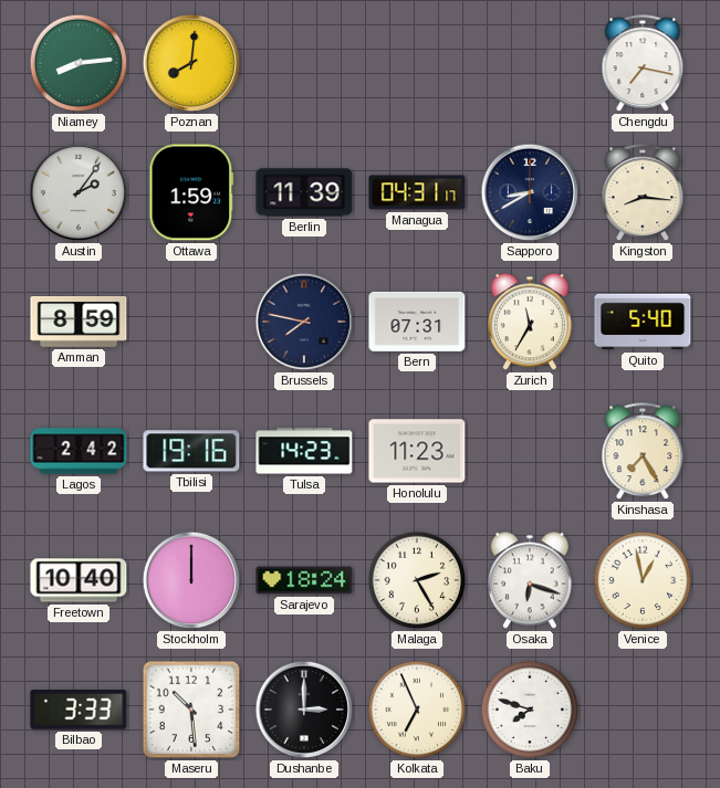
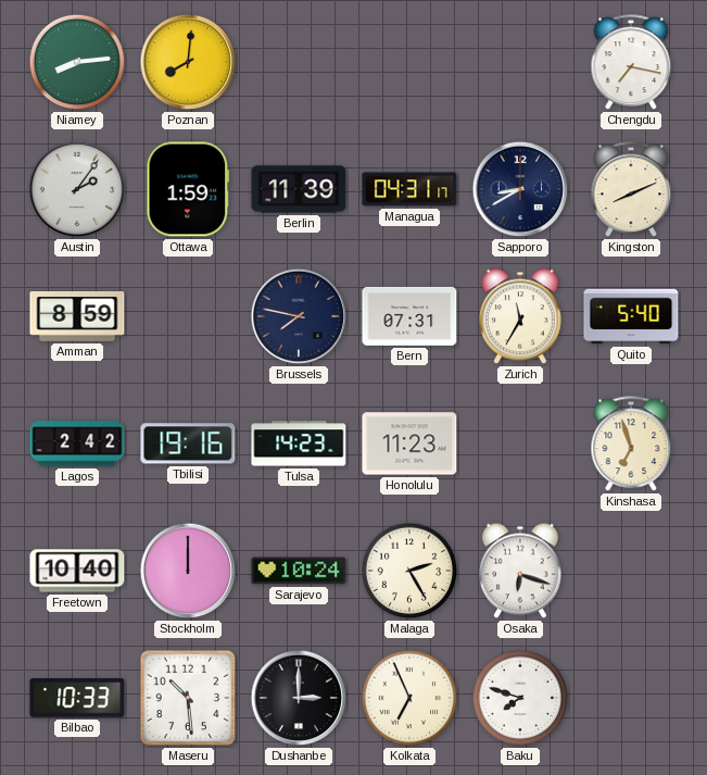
Kingston: 8:16 -> 8:11 (631, 190)
Kinshasa: 7:25 -> 6:57 (631, 445)
Sarajevo: 18:24 -> 10:24 (299, 571)
Venice: 12:58 -> none (643, 580)
Bilbao: 3:33 -> 10:33 (77, 699)
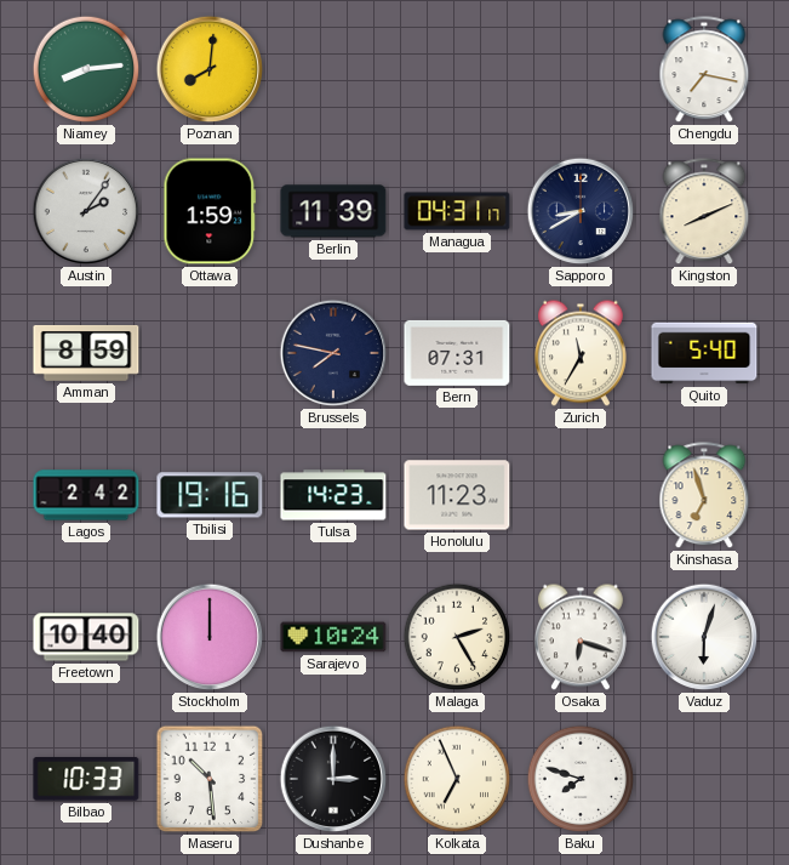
Vaduz: none -> 6:03 (704, 637)
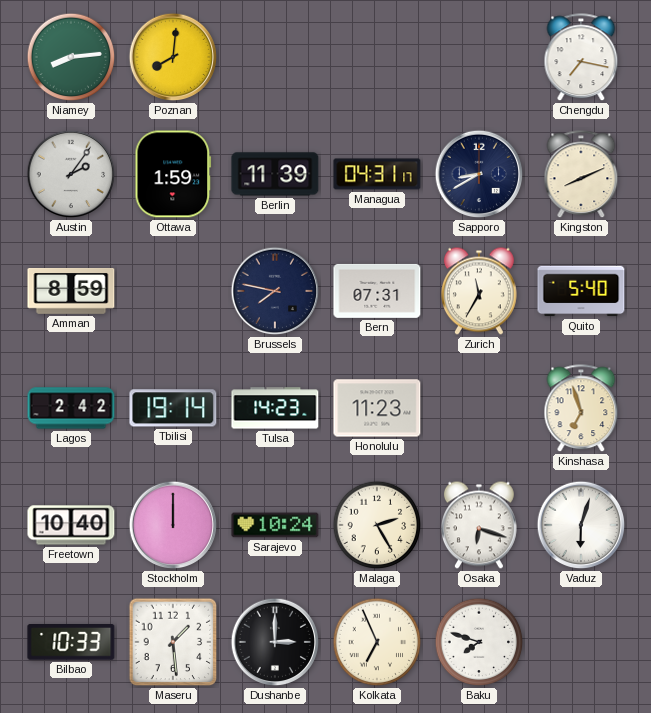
Tbilisi: 19:16 -> 19:14 (173, 408)
Maseru: 10:29 -> 1:29 (173, 642)
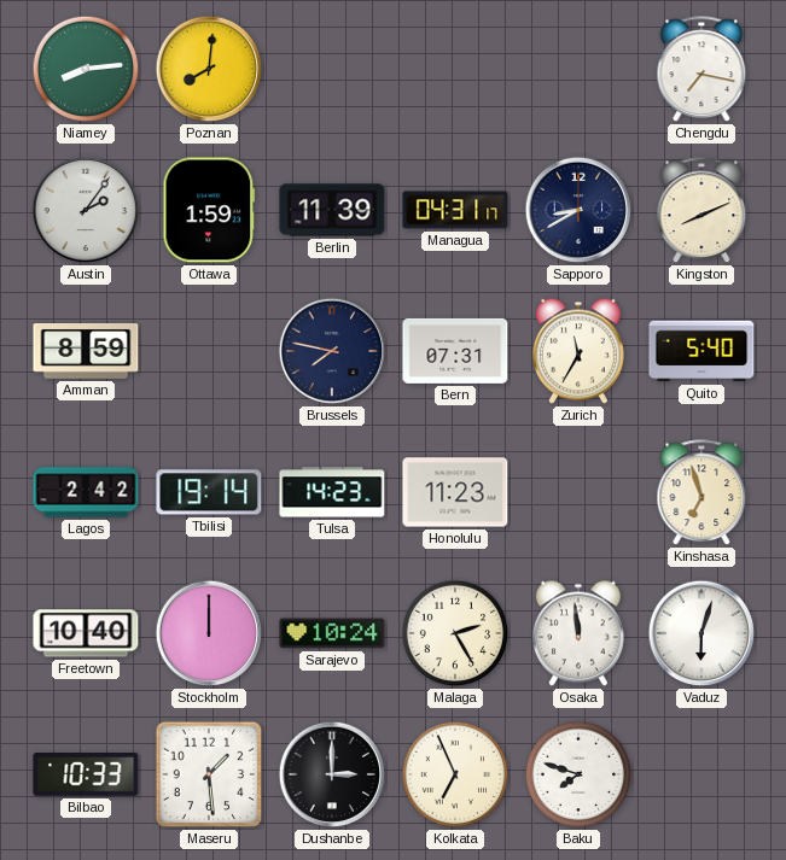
Osaka: 6:18 -> 11:59 (578, 633)
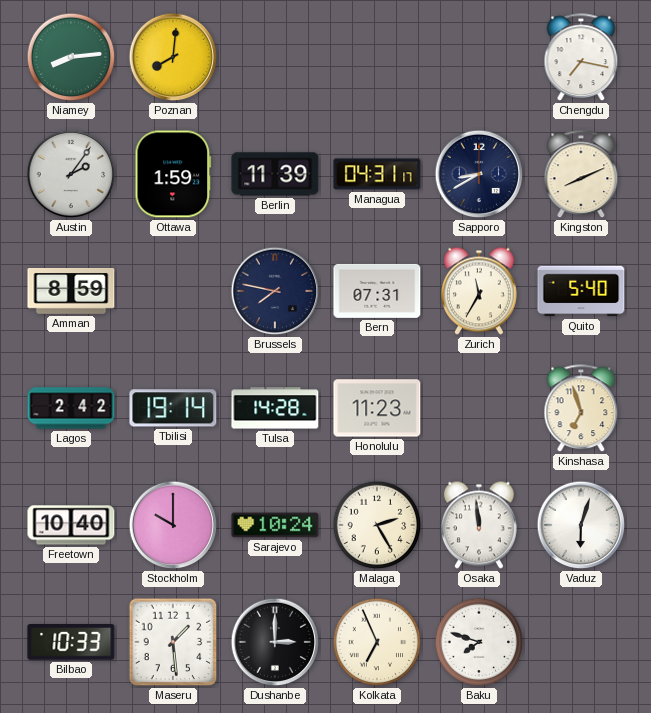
Tulsa: 14:23 -> 14:28 (275, 408)
Stockholm: 12:00 -> 10:00 (173, 525)
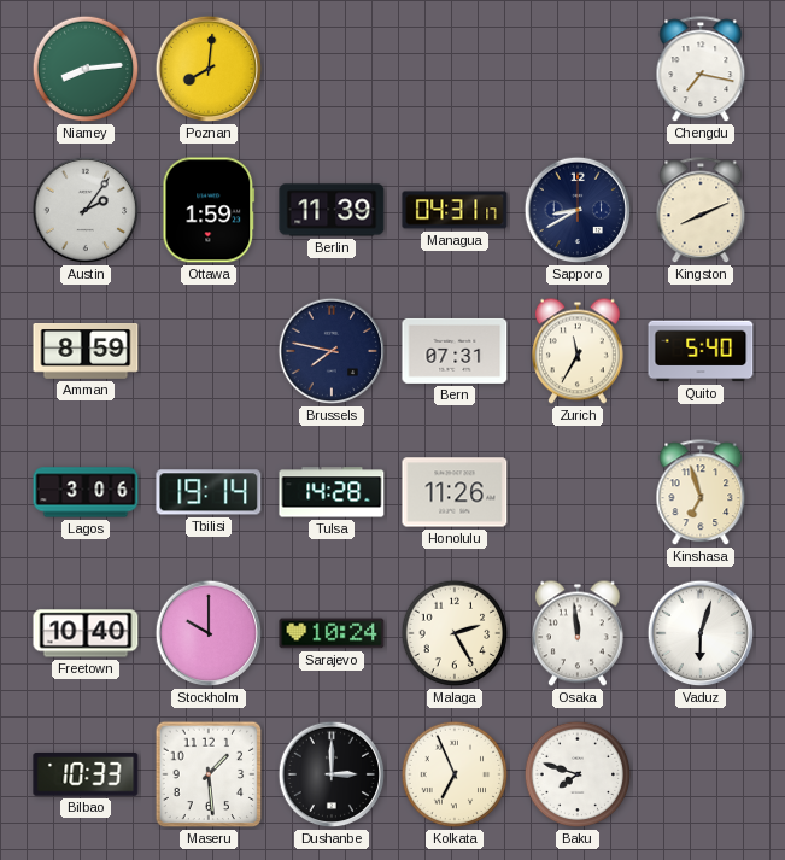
Lagos: 2:42 -> 3:06 (86, 492)
Honolulu: 11:23 -> 11:26 (455, 492)
